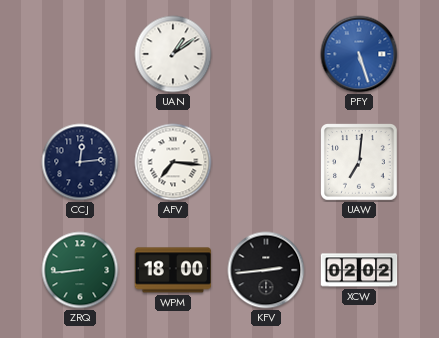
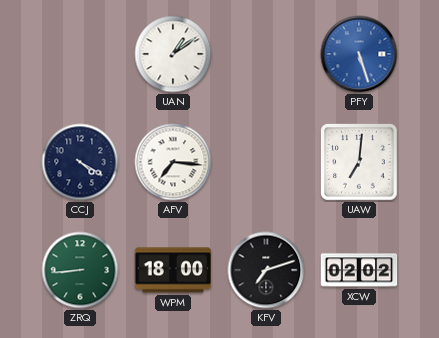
CCJ: 12:14 -> 4:20 (80, 162)
KFV: 2:44 -> 7:12 (266, 270)
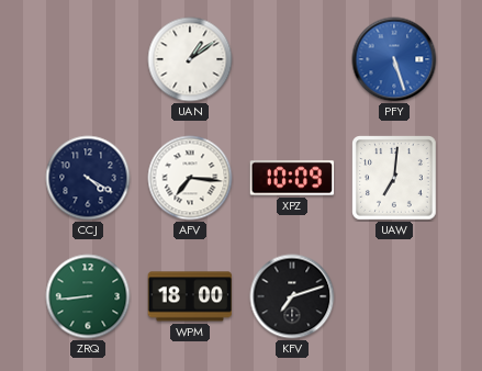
XPZ: none -> 10:09 (292, 178)
XCW: 02:02 -> none (359, 270)
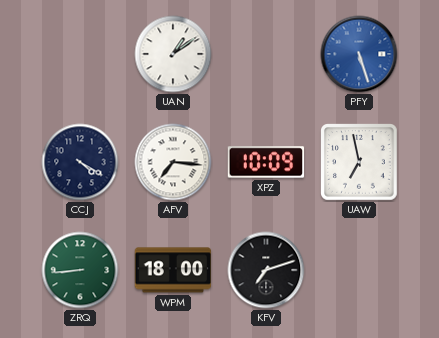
UAW: 7:01 -> 6:58 (359, 162)
